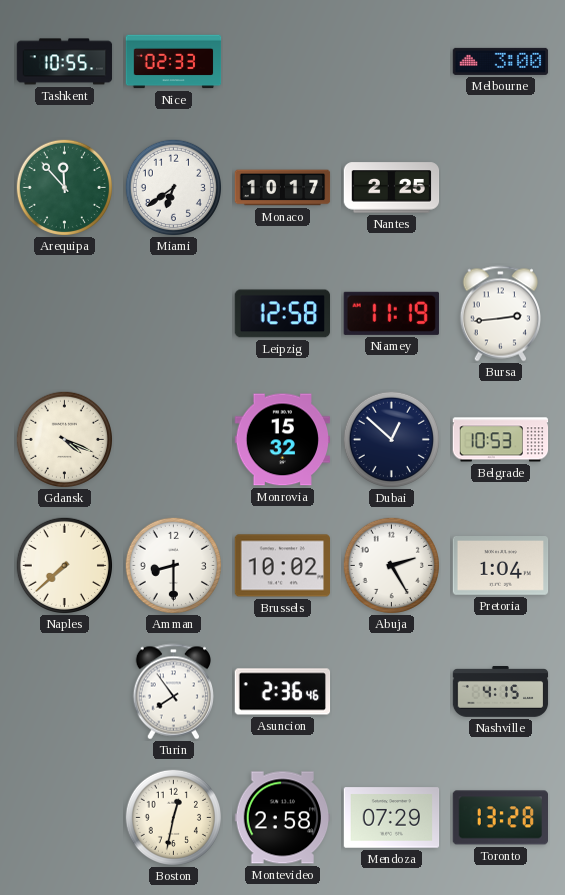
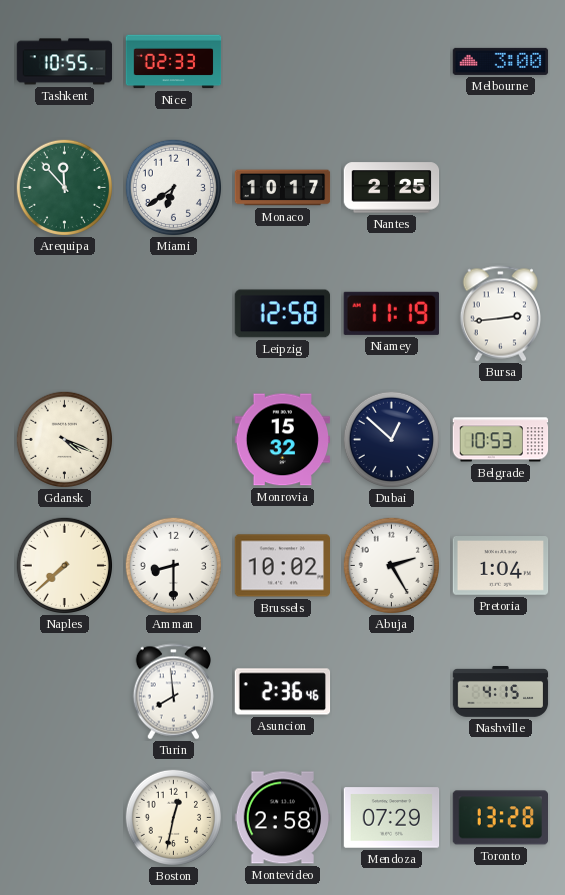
Turin: 7:54 -> 7:59 (173, 692)
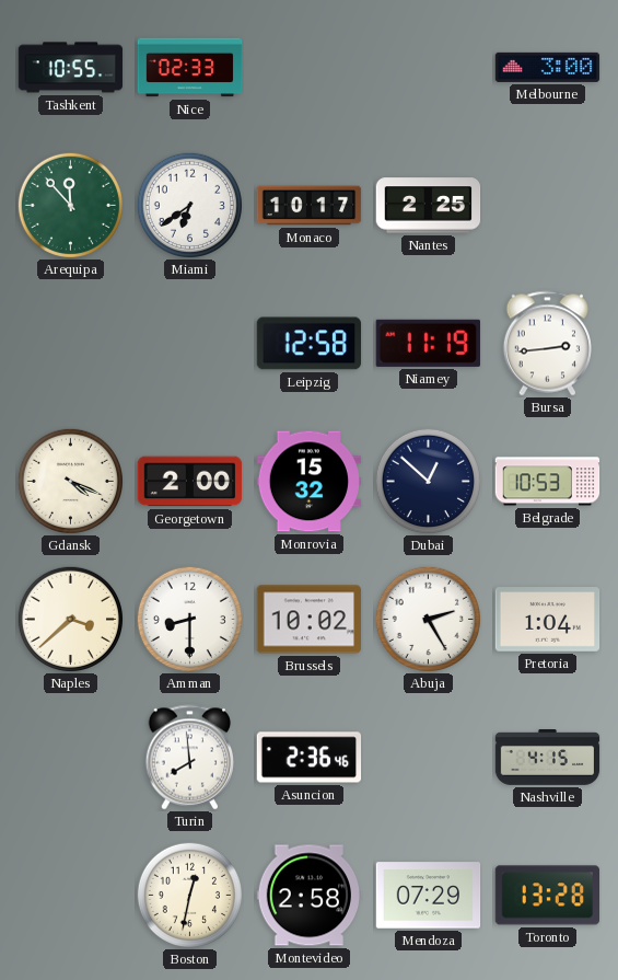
Georgetown: none -> 2:00 (190, 482)
Naples: 7:38 -> 3:38 (70, 619)
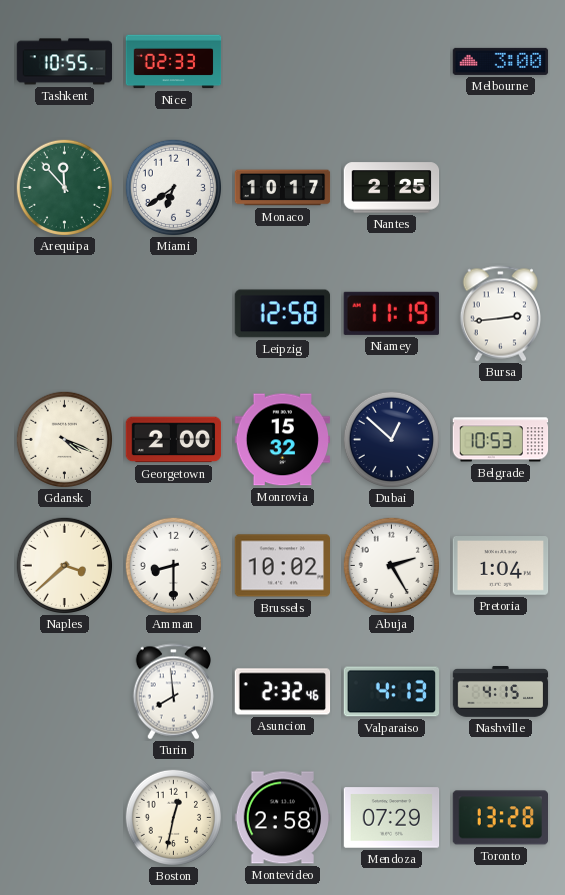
Asuncion: 2:36 -> 2:32 (283, 692)
Valparaiso: none -> 4:13 (392, 692)
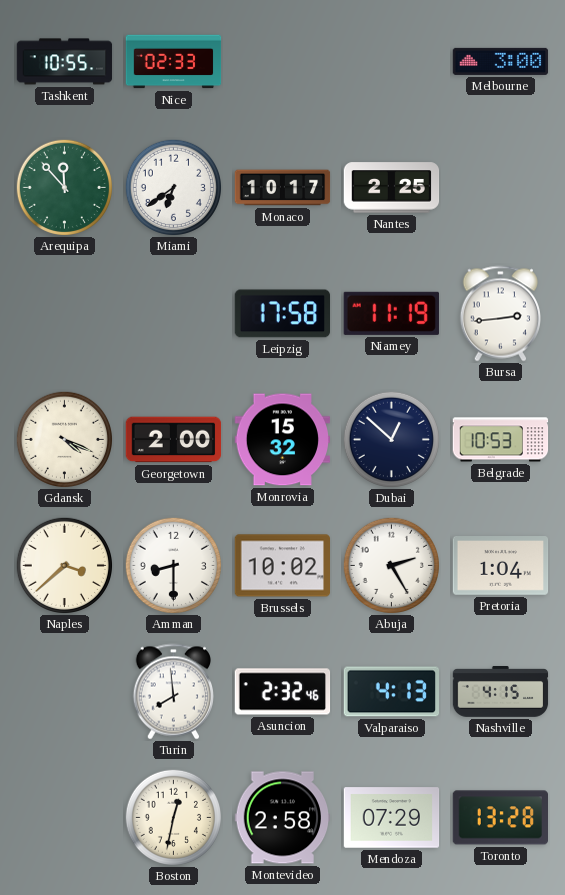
Leipzig: 12:58 -> 17:58 (283, 314)
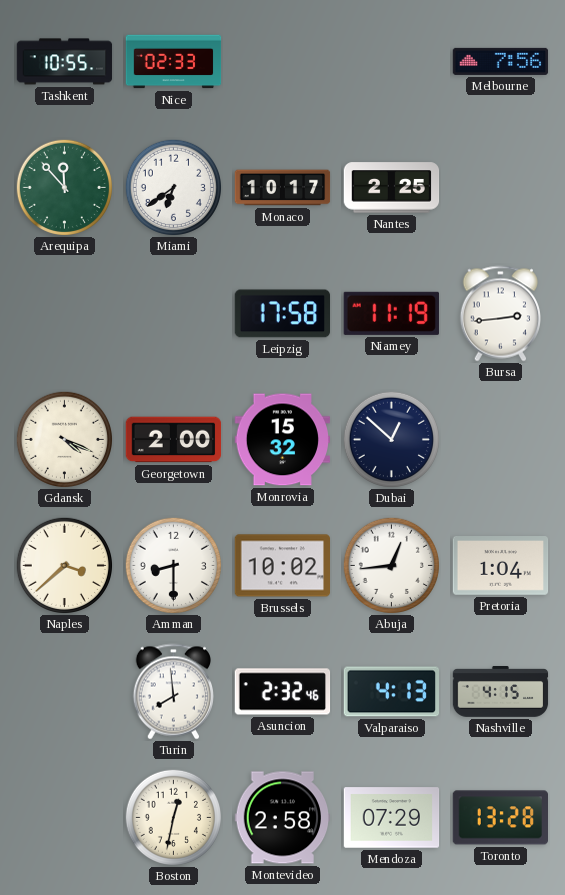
Melbourne: 3:00 -> 7:56 (501, 61)
Belgrade: 10:53 -> none (501, 440)
Abuja: 2:25 -> 12:44 (391, 565)
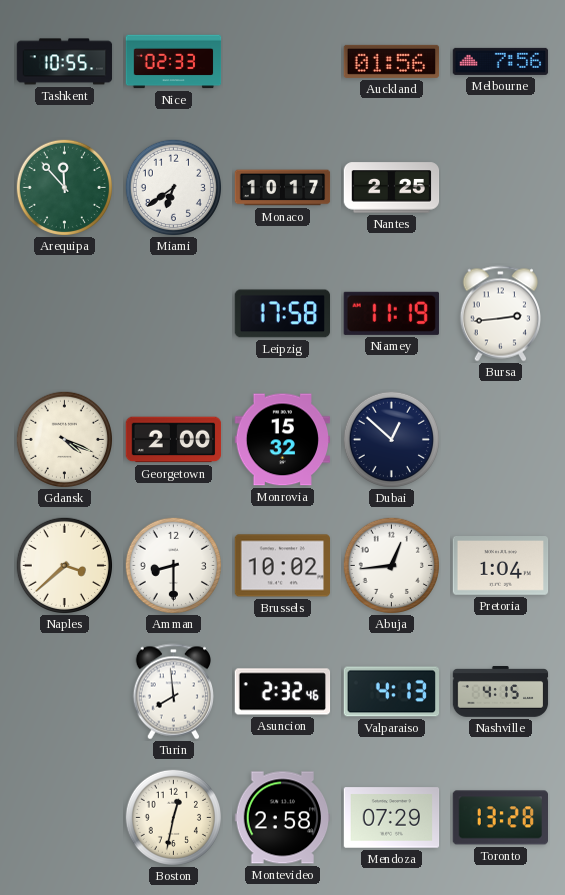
Auckland: none -> 01:56 (392, 61)
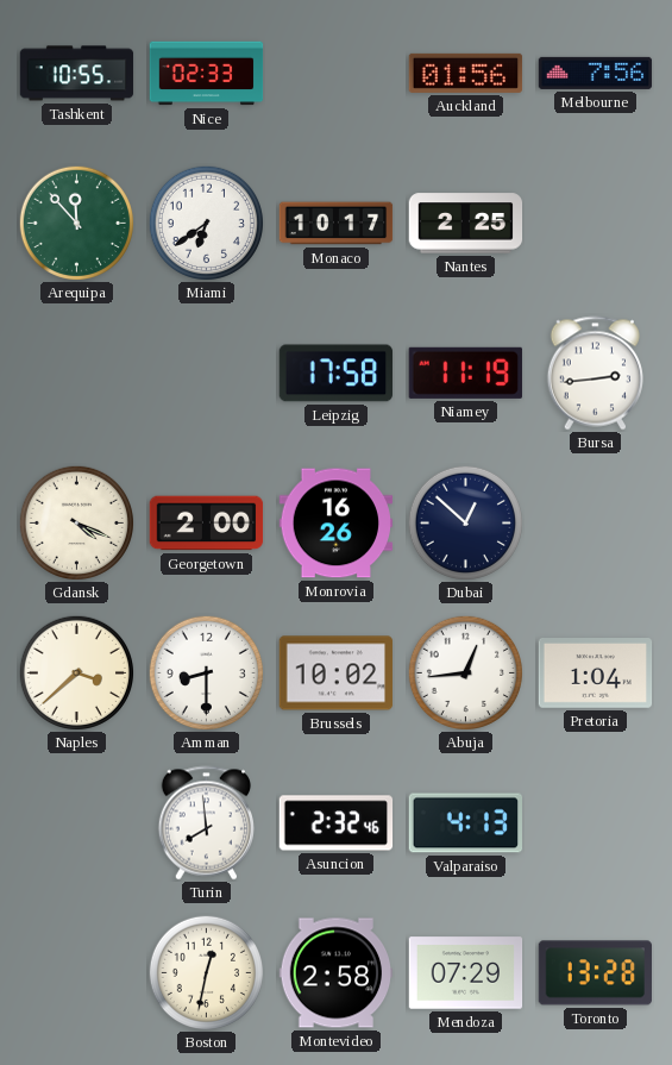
Monrovia: 15:32 -> 16:26 (337, 524)
Nashville: 4:15 -> none (501, 692)
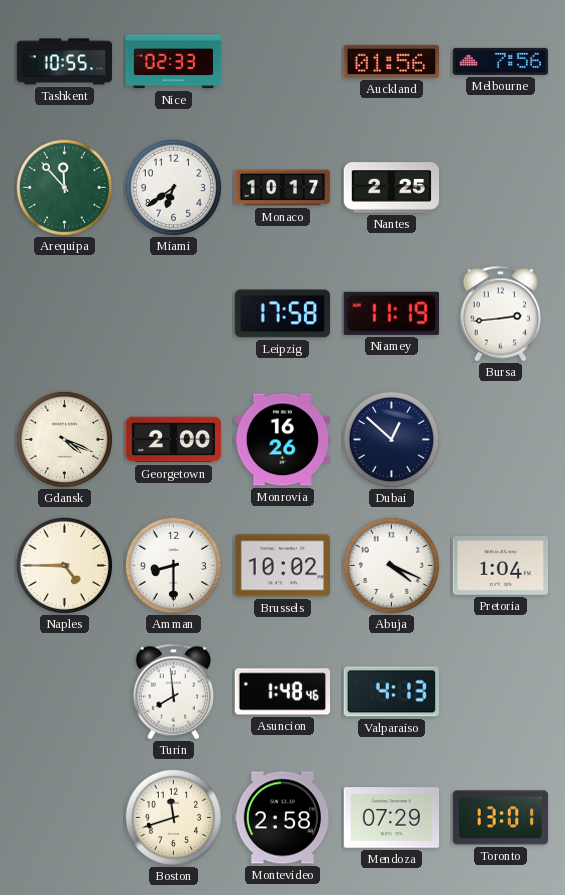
Naples: 3:38 -> 4:45 (64, 565)
Abuja: 12:44 -> 4:19 (391, 565)
Asuncion: 2:32 -> 1:48 (283, 692)
Boston: 12:32 -> 11:42 (173, 817)
Toronto: 13:28 -> 13:01 (500, 818)
